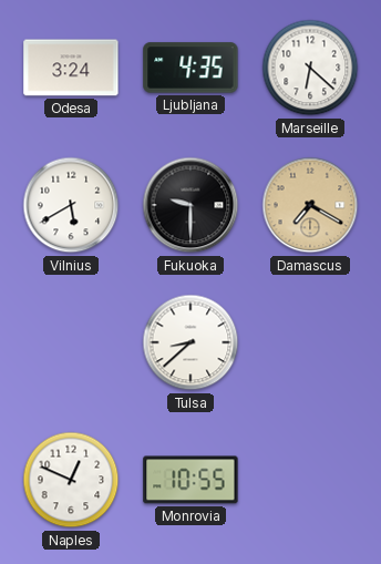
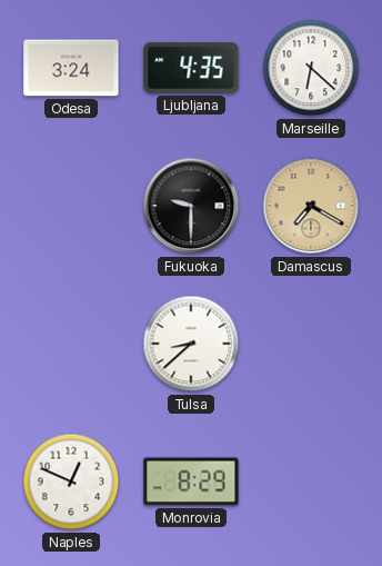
Vilnius: 5:40 -> none (71, 205)
Monrovia: 10:55 -> 8:29 (191, 481)
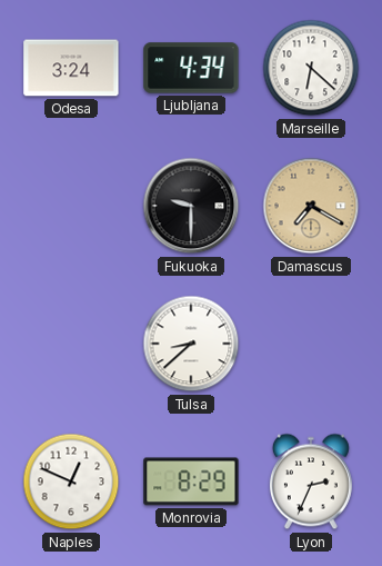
Ljubljana: 4:35 -> 4:34 (191, 68)
Lyon: none -> 2:34 (311, 481)
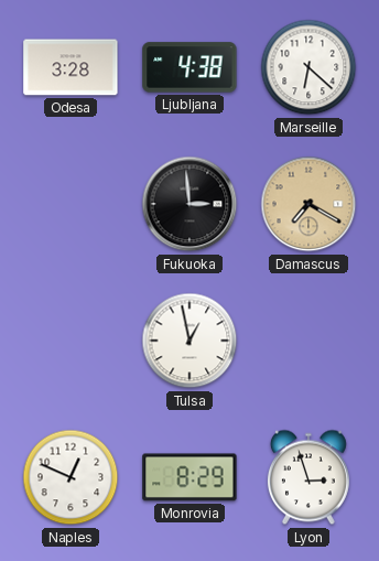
Odesa: 3:24 -> 3:28 (71, 67)
Ljubljana: 4:34 -> 4:38 (189, 67)
Fukuoka: 9:30 -> 2:59 (189, 204)
Tulsa: 8:38 -> 12:58 (189, 341)
Lyon: 2:34 -> 2:57 (308, 477)
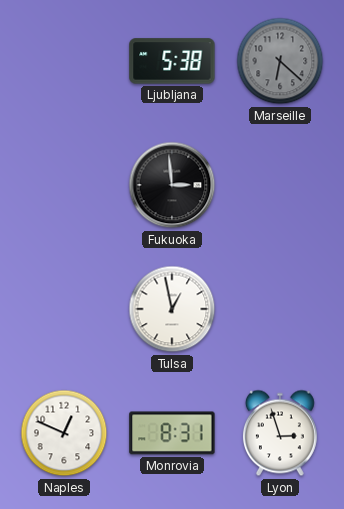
Odesa: 3:28 -> none (71, 67)
Ljubljana: 4:38 -> 5:38 (172, 61)
Marseille dial: white -> grey (280, 61)
Damascus: 7:20 -> none (308, 204)
Monrovia: 8:29 -> 8:31 (172, 433)
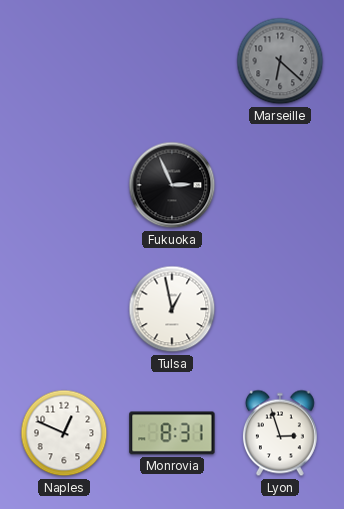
Ljubljana: 5:38 -> none (172, 61)
Fukuoka: 2:59 -> 2:56 (172, 185)
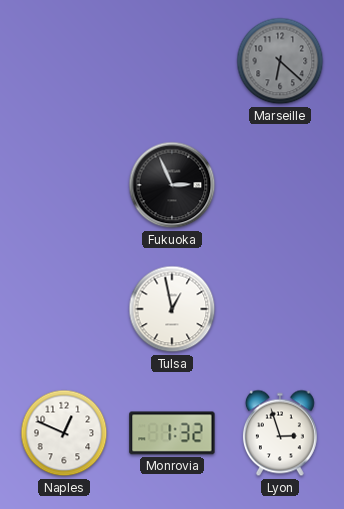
Monrovia: 8:31 -> 1:32 (172, 433)
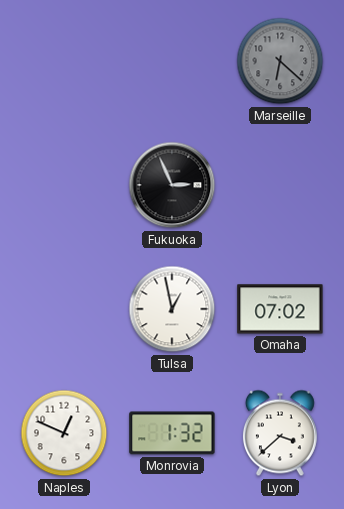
Omaha: none -> 07:02 (280, 309)
Lyon: 2:57 -> 3:38 (280, 433)
